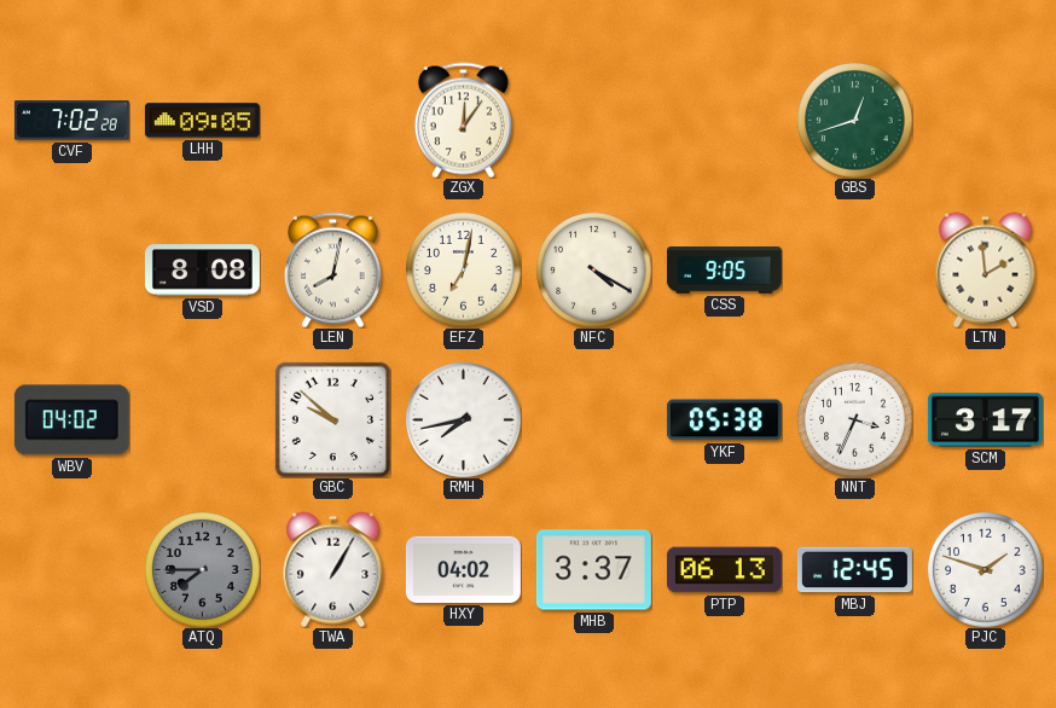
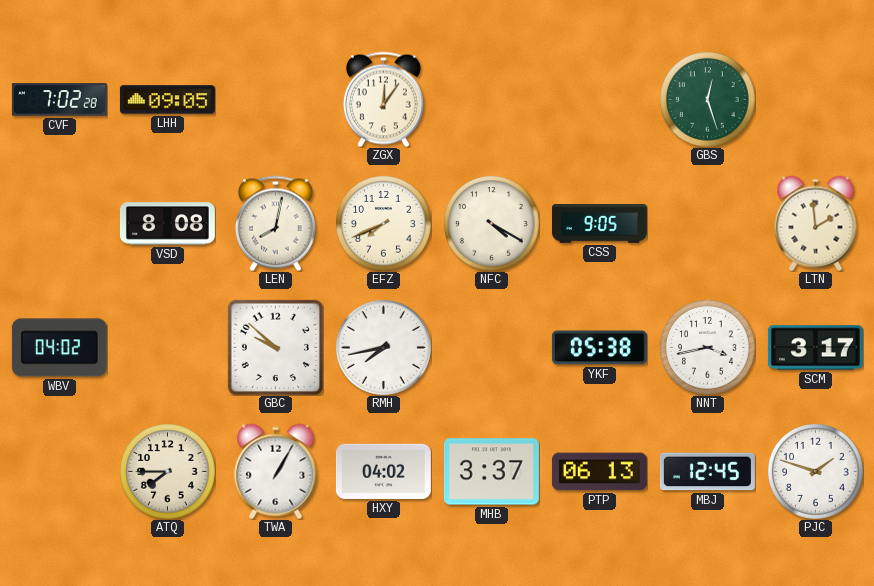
GBS: 12:42 -> 12:27 (708, 100)
EFZ: 7:02 -> 7:41 (384, 224)
NNT: 3:34 -> 3:43 (708, 348)
ATQ dial: grey -> cream (168, 472)
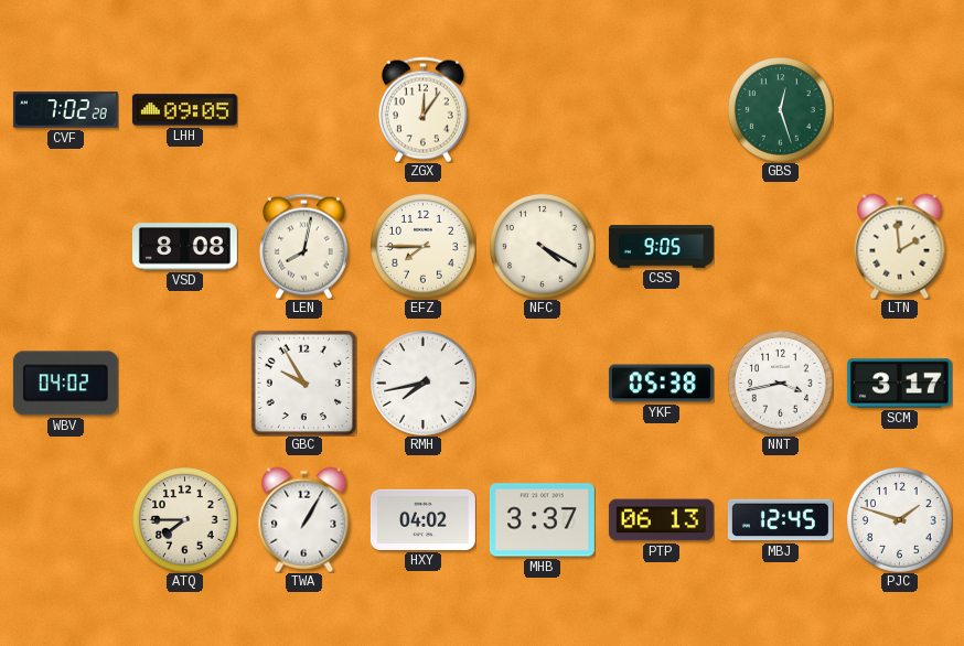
EFZ: 7:41 -> 7:45 (424, 247)
GBC: 9:52 -> 9:55 (303, 383)
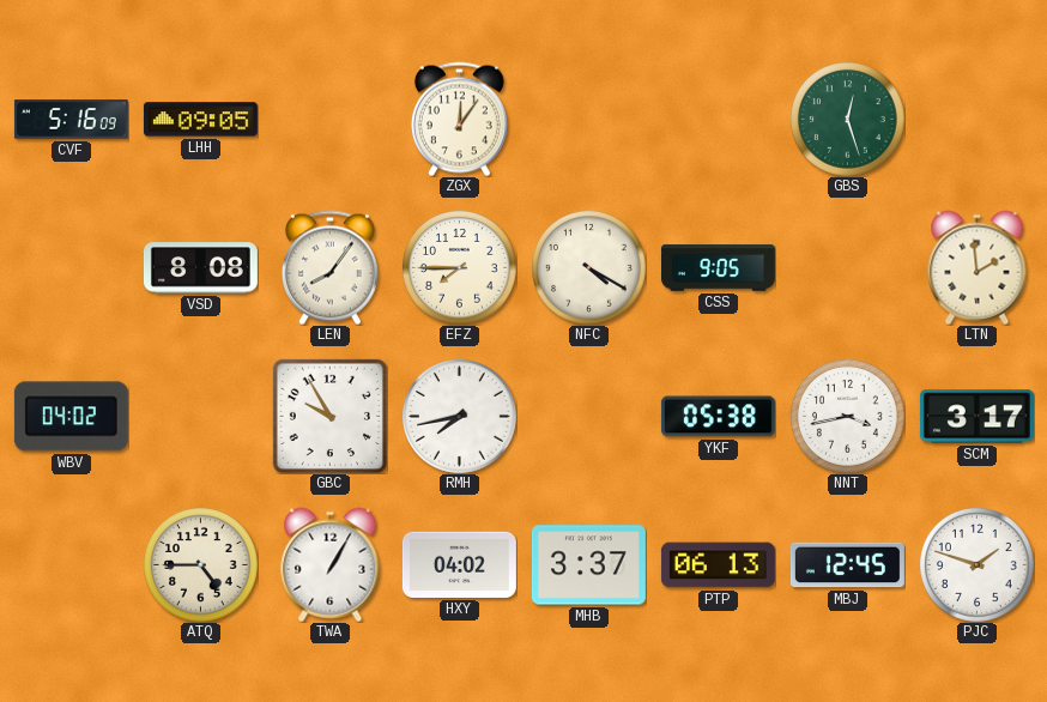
CVF: 7:02 -> 5:16 (71, 120)
LEN: 8:02 -> 8:06 (329, 267)
ATQ: 7:45 -> 4:45 (201, 565)
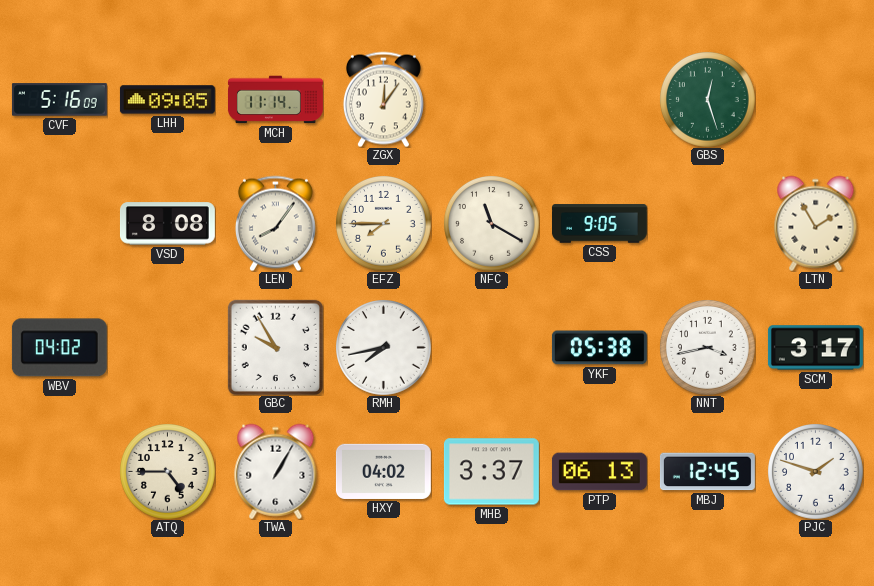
MCH: none -> 11:14 (275, 100)
NFC: 4:20 -> 11:20 (492, 224)
LTN: 1:59 -> 1:55 (816, 223)
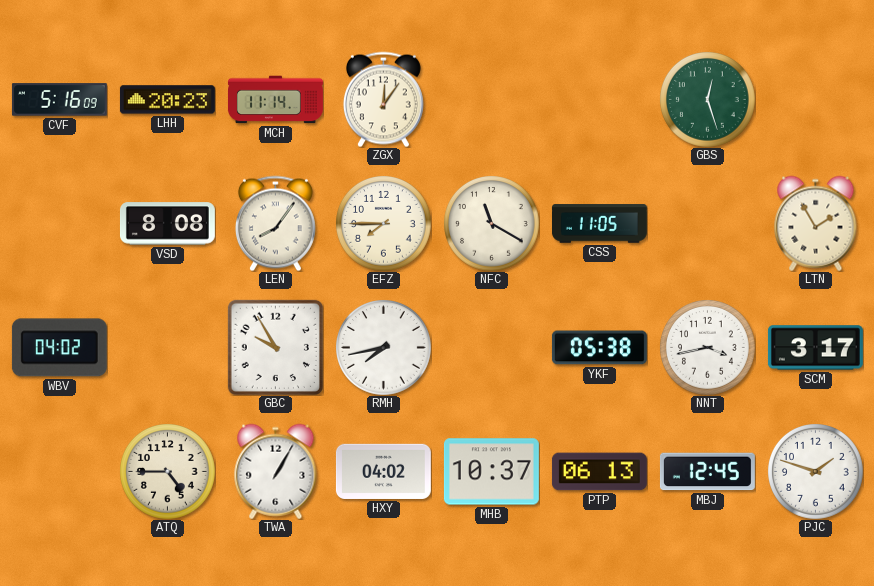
LHH: 09:05 -> 20:23 (167, 100)
CSS: 9:05 -> 11:05 (599, 224)
MHB: 3:37 -> 10:37 (491, 472)
